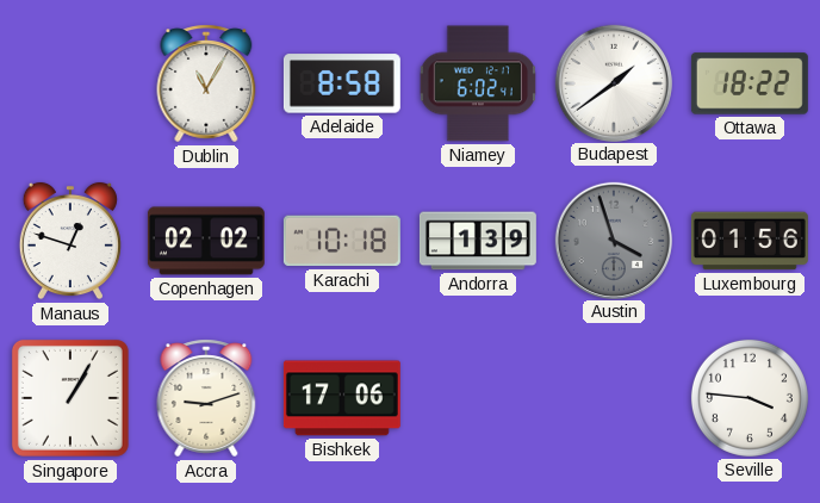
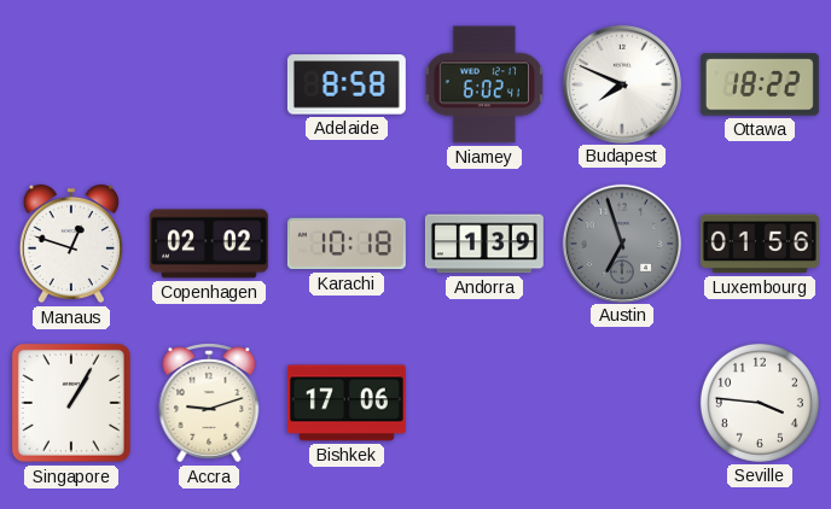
Dublin: 11:05 -> none (206, 83)
Budapest: 1:39 -> 7:49 (621, 83)
Austin: 3:57 -> 6:57 (621, 242)
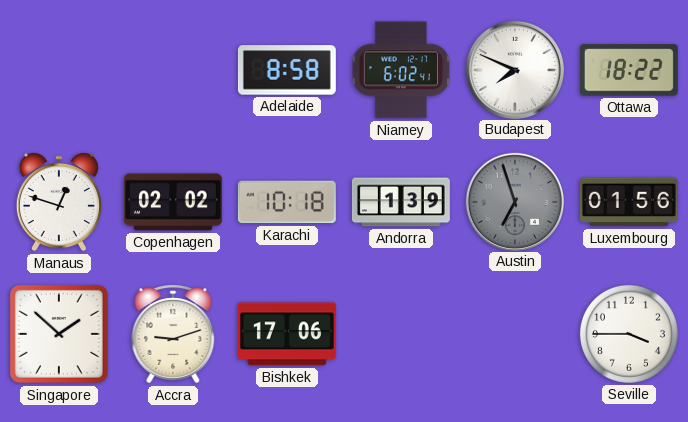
Singapore: 1:05 -> 1:52 (59, 334)
Seville: 3:46 -> 3:45 (629, 334)
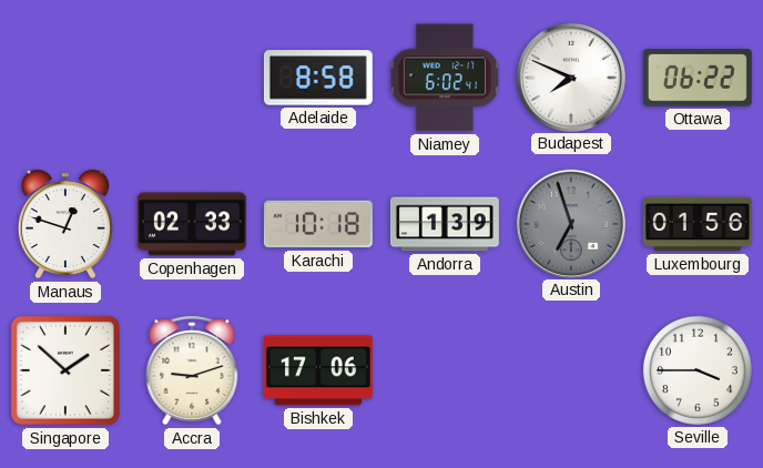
Ottawa: 18:22 -> 06:22 (698, 78)
Copenhagen: 02:02 -> 02:33 (192, 224)
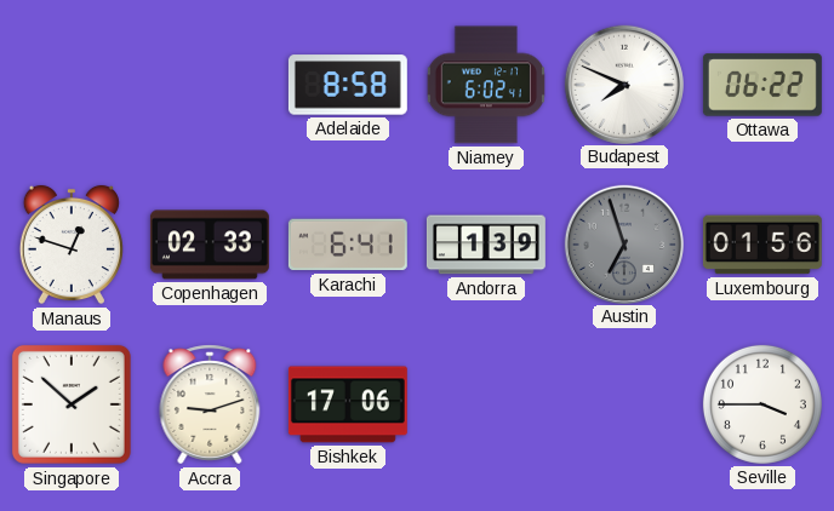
Karachi: 10:18 -> 6:41 (348, 245)
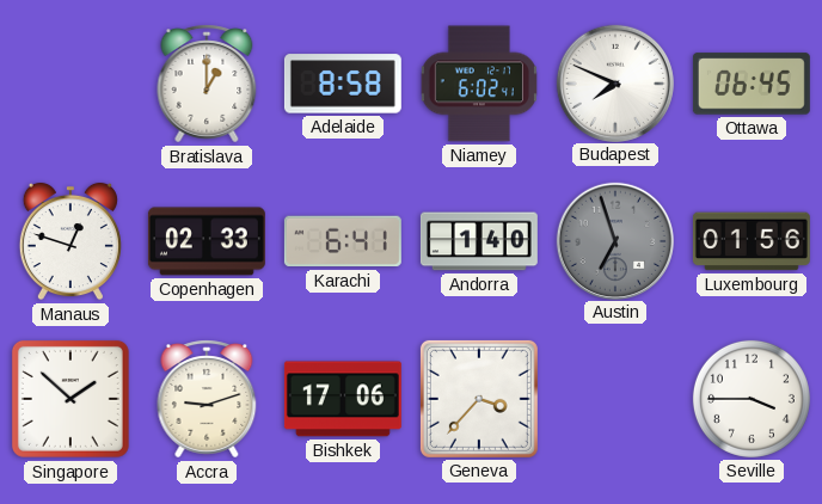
Bratislava: none -> 1:00 (207, 84)
Ottawa: 06:22 -> 06:45 (752, 84)
Andorra: 1:39 -> 1:40 (479, 241)
Geneva: none -> 3:37 (479, 399)
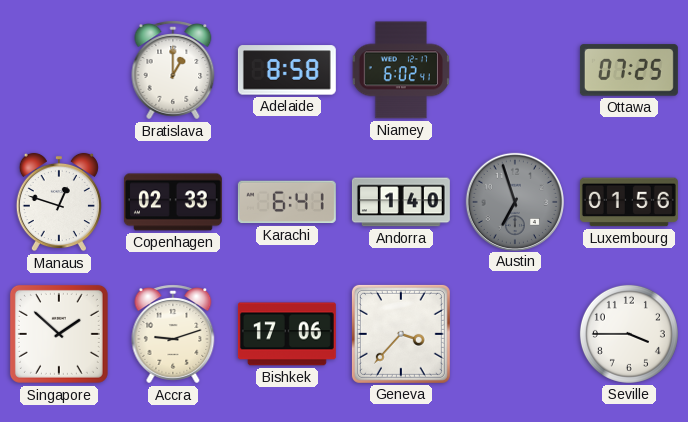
Budapest: 7:49 -> none (614, 82)
Ottawa: 06:45 -> 07:25 (629, 70)
